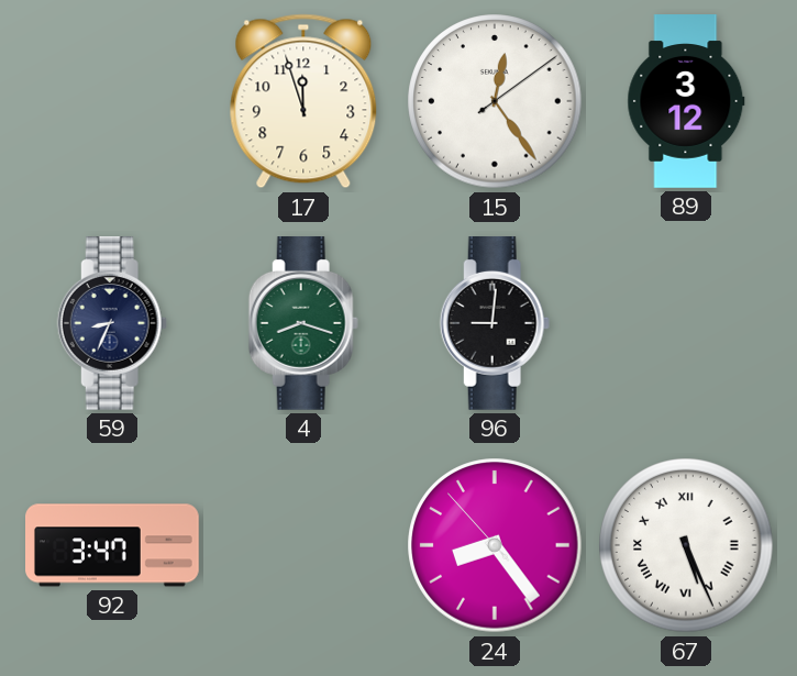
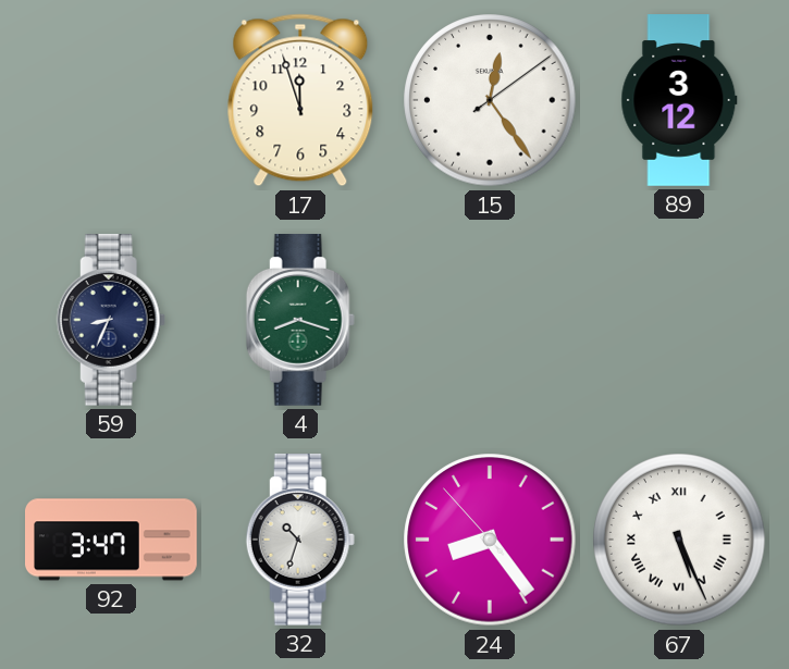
96: 9:01 -> none (495, 324)
32: none -> 10:33 (300, 541)
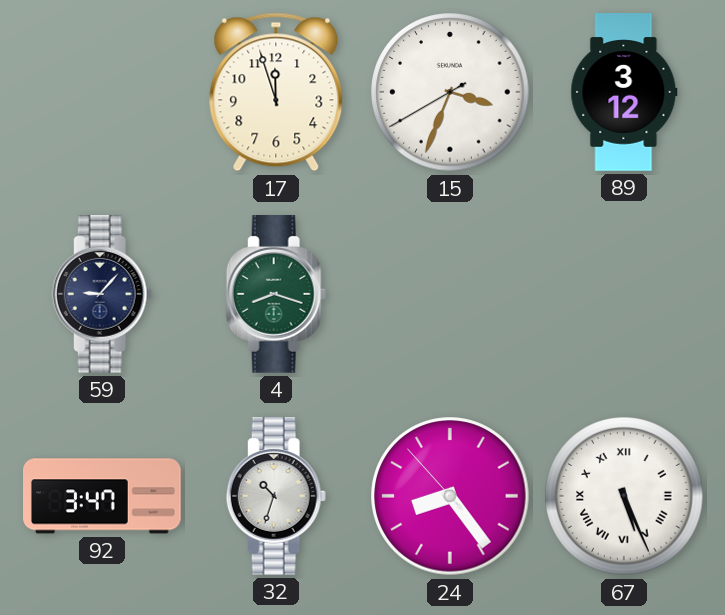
15: 12:24 -> 3:33 (450, 92)
59: 8:34 -> 9:07 (102, 295)
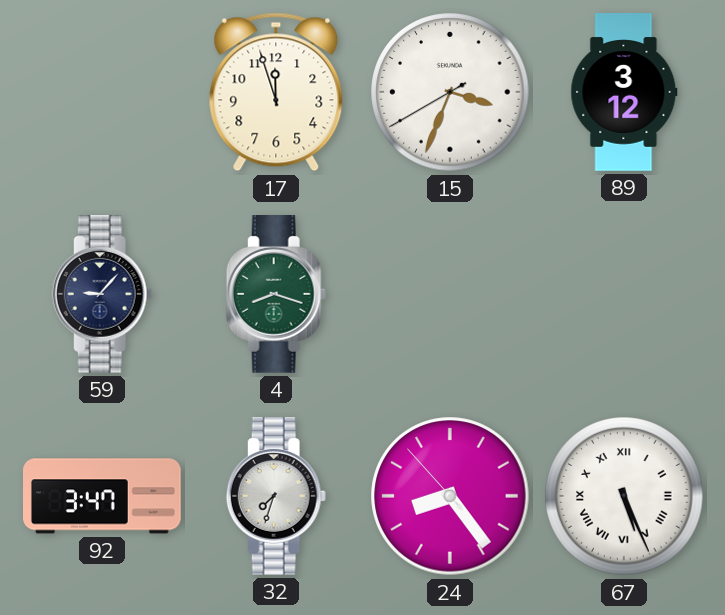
32: 10:33 -> 7:33 (276, 497)
